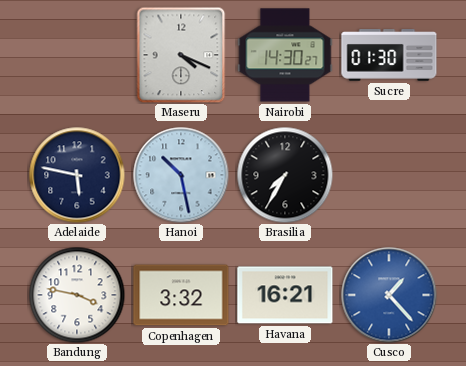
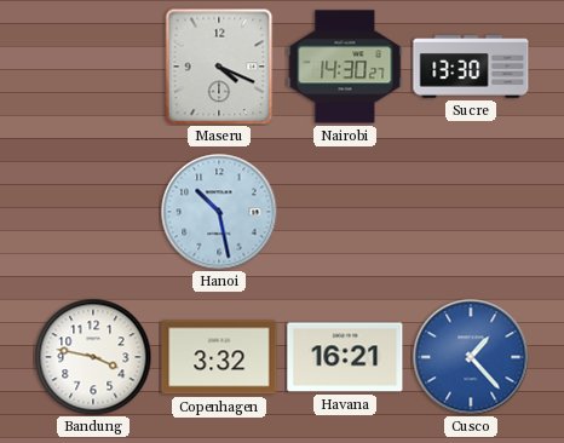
Sucre: 01:30 -> 13:30 (471, 67)
Adelaide: 5:47 -> none (77, 175)
Brasilia: 7:35 -> none (285, 175)
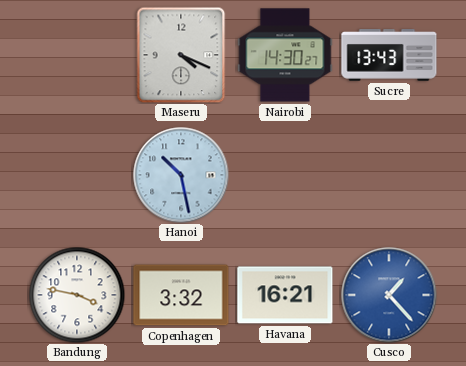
Sucre: 13:30 -> 13:43 (389, 55)
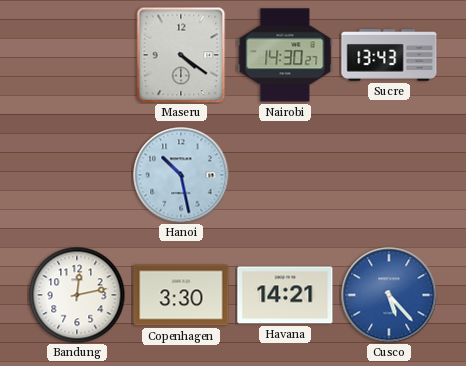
Maseru: 4:19 -> 4:21 (181, 55)
Bandung: 3:47 -> 12:13 (77, 295)
Copenhagen: 3:32 -> 3:30 (181, 295)
Havana: 16:21 -> 14:21 (285, 295)
Cusco: 1:23 -> 5:23 (389, 295)
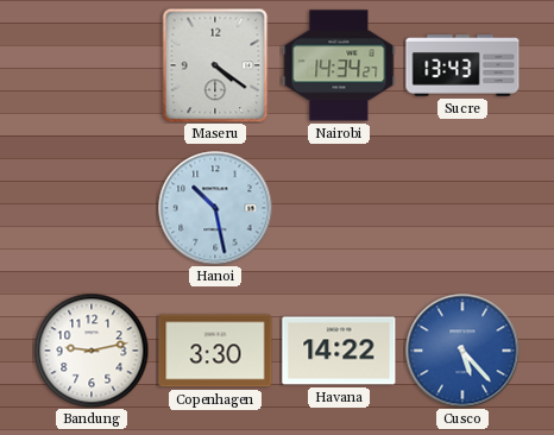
Nairobi: 14:30 -> 14:34 (339, 65)
Bandung: 12:13 -> 9:13 (92, 351)
Havana: 14:21 -> 14:22 (339, 351)
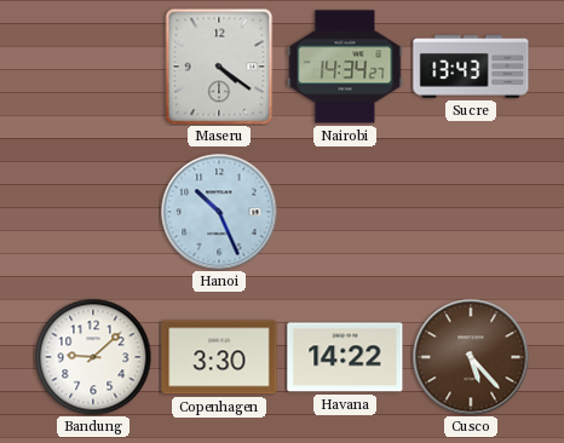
Hanoi: 10:28 -> 10:26 (219, 212)
Bandung: 9:13 -> 9:08 (93, 357)
Cusco dial: blue -> brown (471, 357)
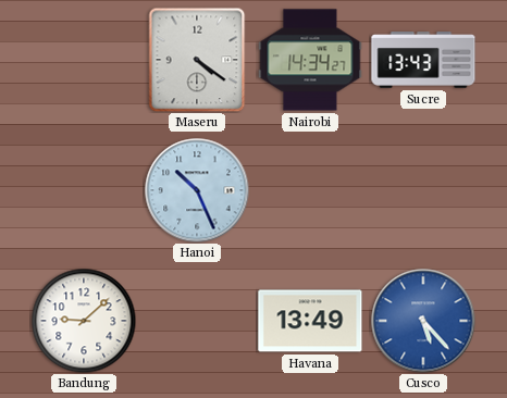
Copenhagen: 3:30 -> none (219, 357)
Havana: 14:22 -> 13:49 (310, 321)
Cusco dial: brown -> blue (423, 321)
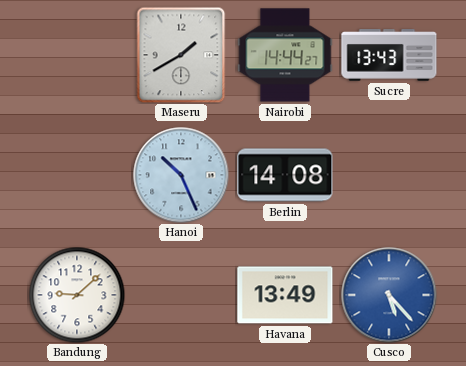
Maseru: 4:21 -> 1:40 (181, 55)
Nairobi: 14:34 -> 14:44 (285, 55)
Berlin: none -> 14:08 (285, 175)
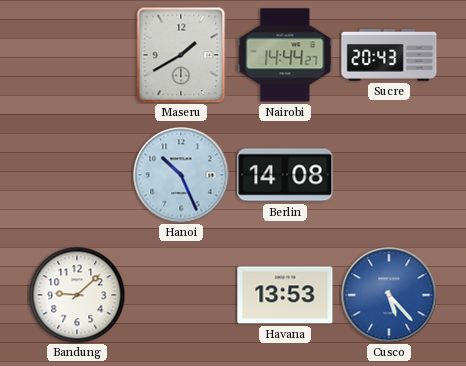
Sucre: 13:43 -> 20:43 (389, 55)
Havana: 13:49 -> 13:53 (285, 295)
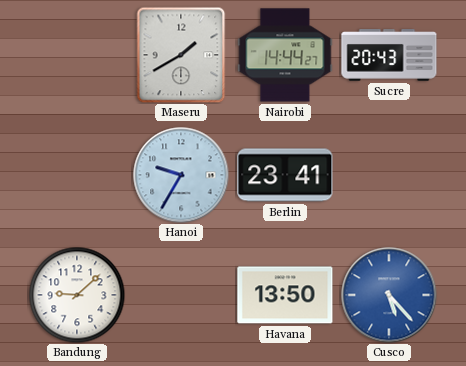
Hanoi: 10:26 -> 9:35 (181, 175)
Berlin: 14:08 -> 23:41 (285, 175)
Havana: 13:53 -> 13:50 (285, 295)
